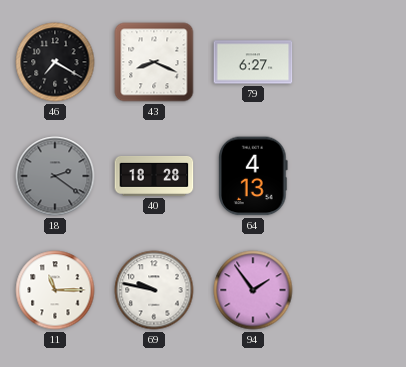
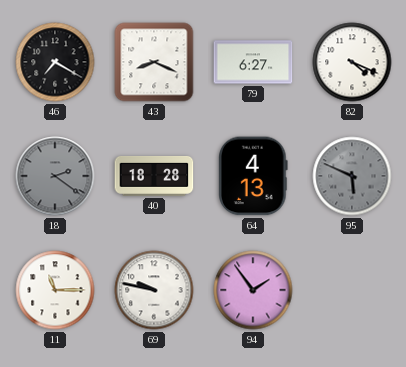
82: none -> 4:19 (352, 62)
95: none -> 5:49 (352, 176)
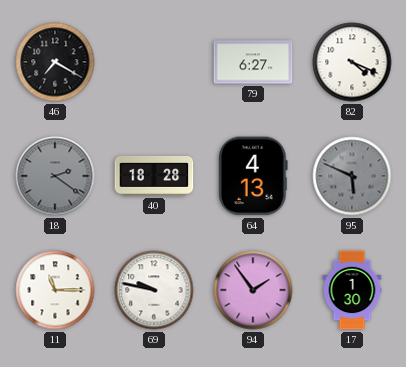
43: 8:19 -> none (154, 62)
17: none -> 1:30 (352, 290)
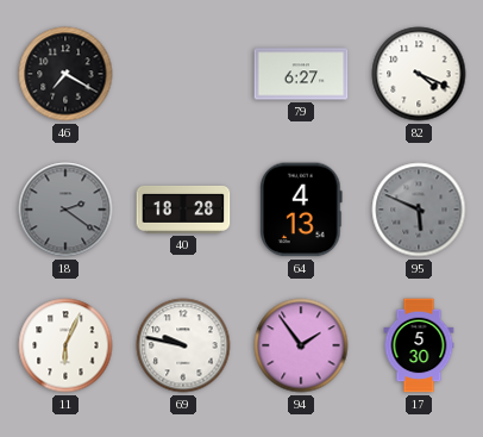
11: 11:15 -> 6:04 (65, 345)
17: 1:30 -> 5:30 (419, 345)
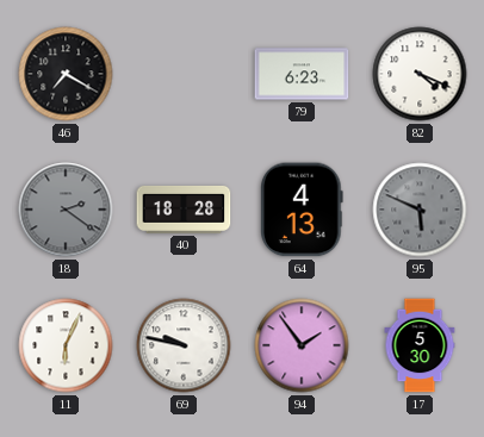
79: 6:27 -> 6:23 (302, 74)
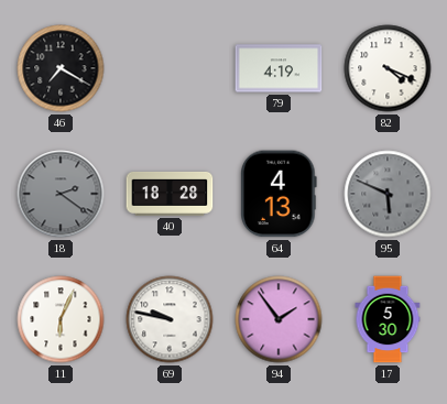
79: 6:23 -> 4:19 (279, 68)
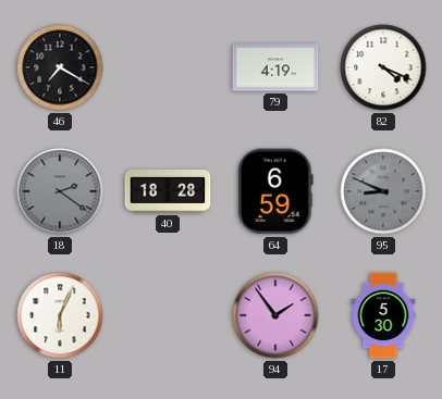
64: 4:13 -> 6:59 (277, 191)
95: 5:49 -> 8:49 (383, 191)
69: 9:47 -> none (170, 319)
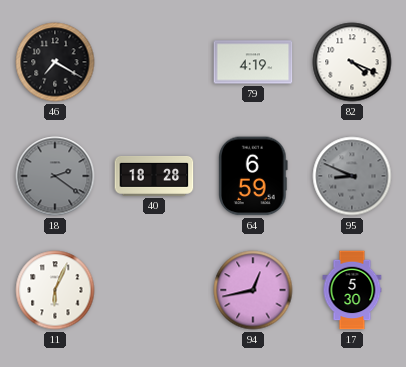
94: 1:54 -> 12:43 (253, 290)
